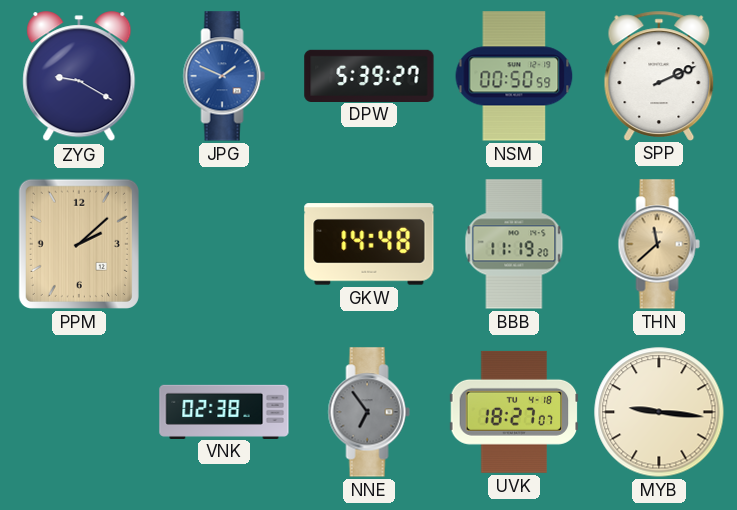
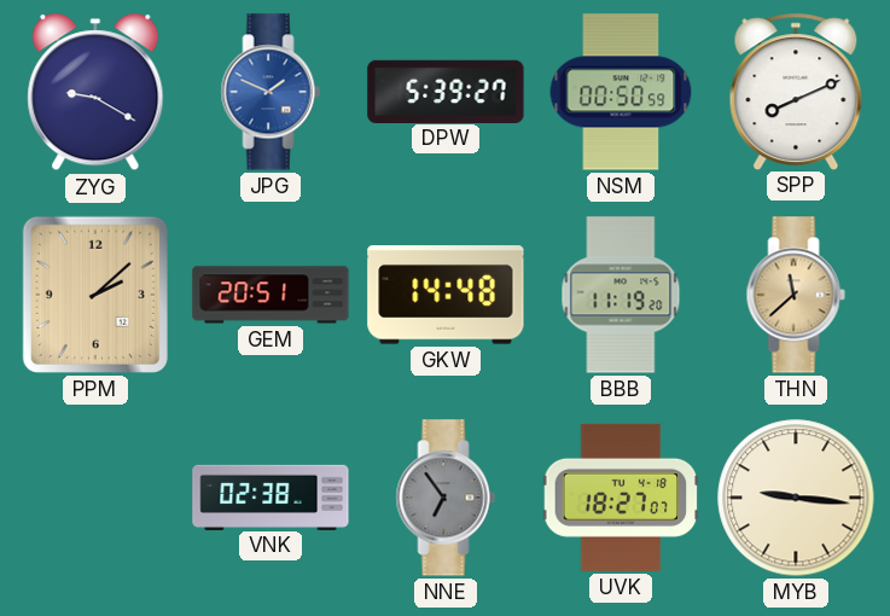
SPP: 2:11 -> 8:11 (796, 91)
GEM: none -> 20:51 (271, 295)
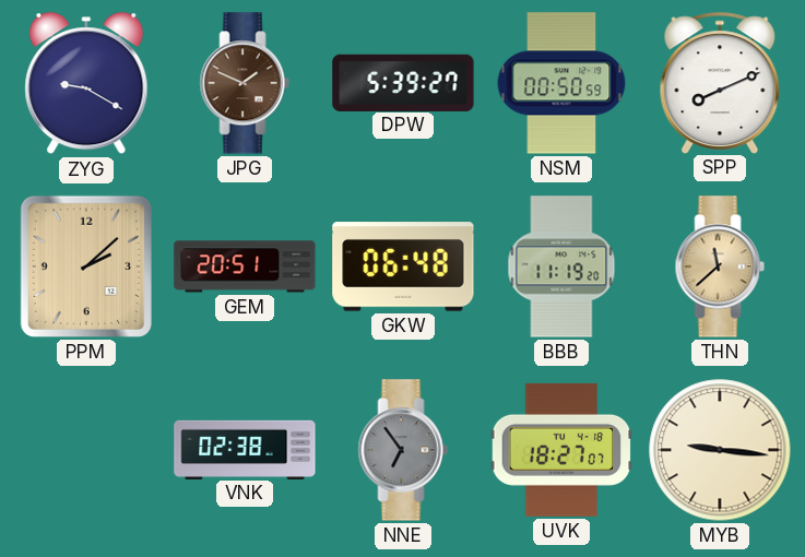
JPG dial: blue -> brown (245, 83)
GKW: 14:48 -> 06:48 (403, 266)
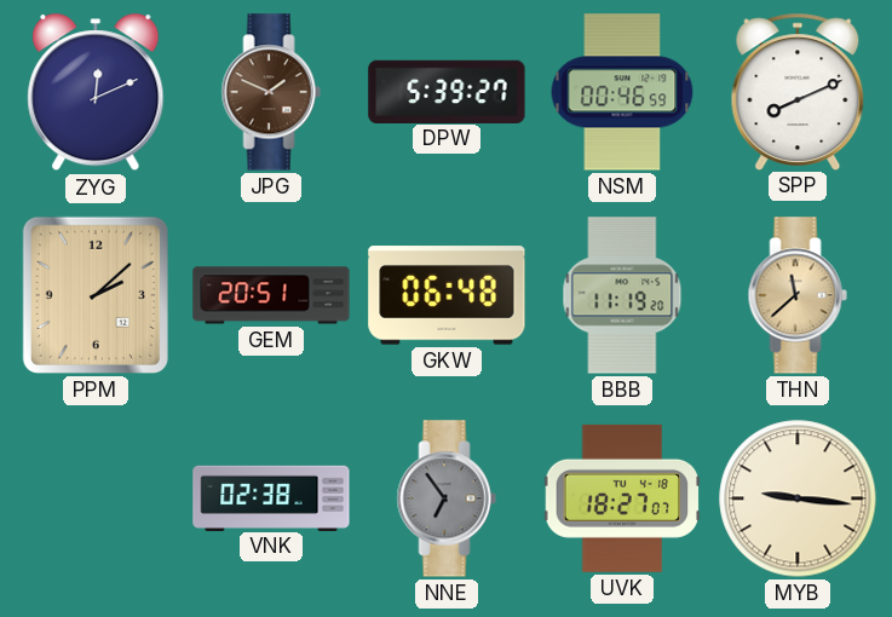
ZYG: 9:20 -> 12:11 (96, 93)
NSM: 00:50 -> 00:46 (622, 92)
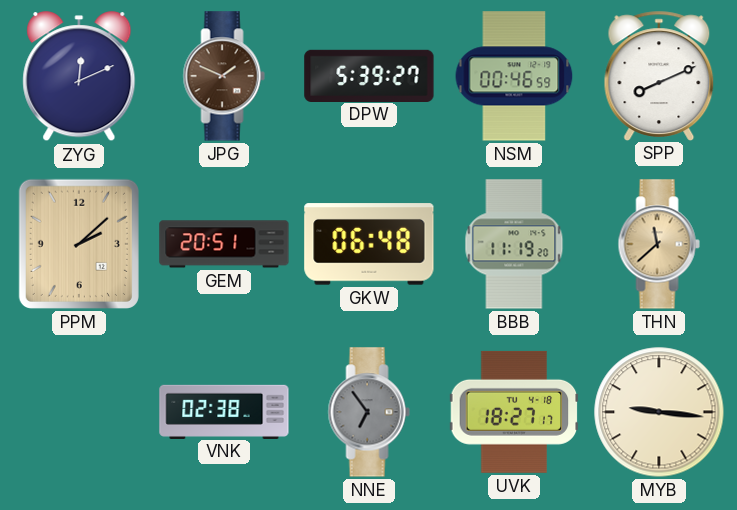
UVK: 18:27:07 -> 18:27:17 (514, 412)
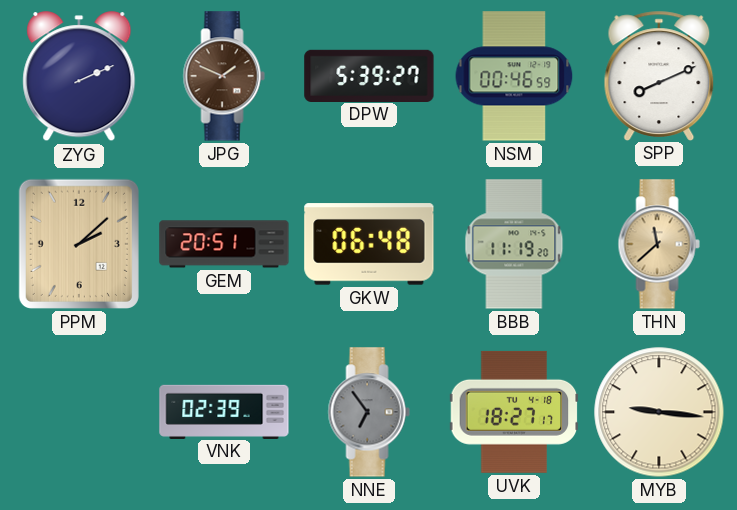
ZYG: 12:11 -> 2:11 (79, 77)
VNK: 02:38 -> 02:39 (224, 411)
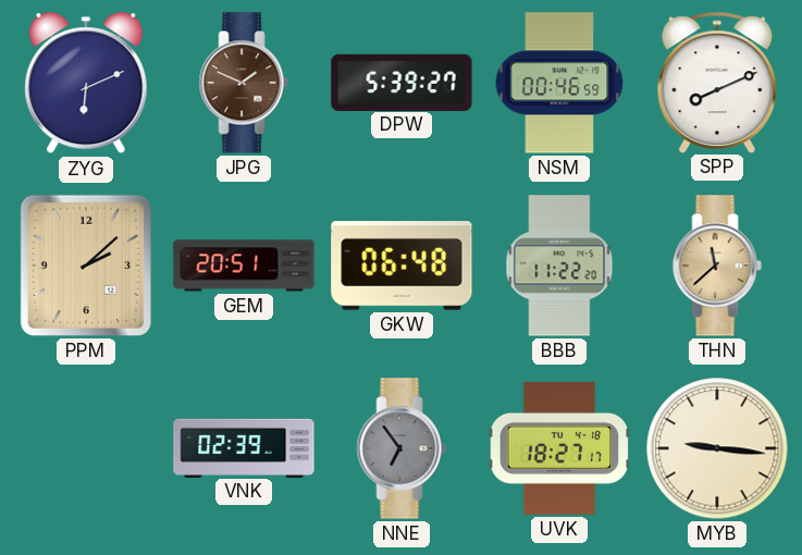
ZYG: 2:11 -> 6:11 (86, 84)
BBB: 11:19 -> 11:22 (559, 266)
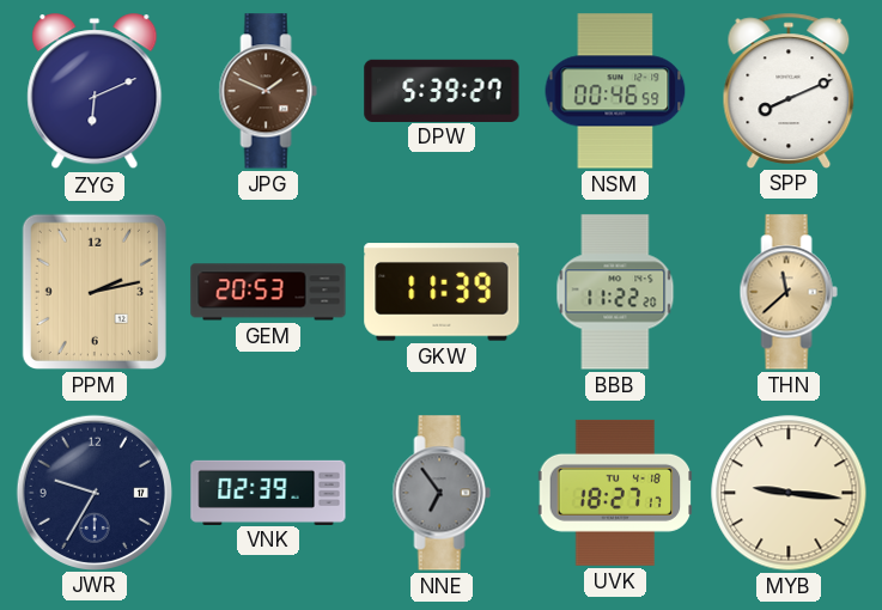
PPM: 2:08 -> 2:13 (95, 292)
GEM: 20:51 -> 20:53 (268, 292)
GKW: 06:48 -> 11:39 (442, 292)
JWR: none -> 9:35 (93, 492)
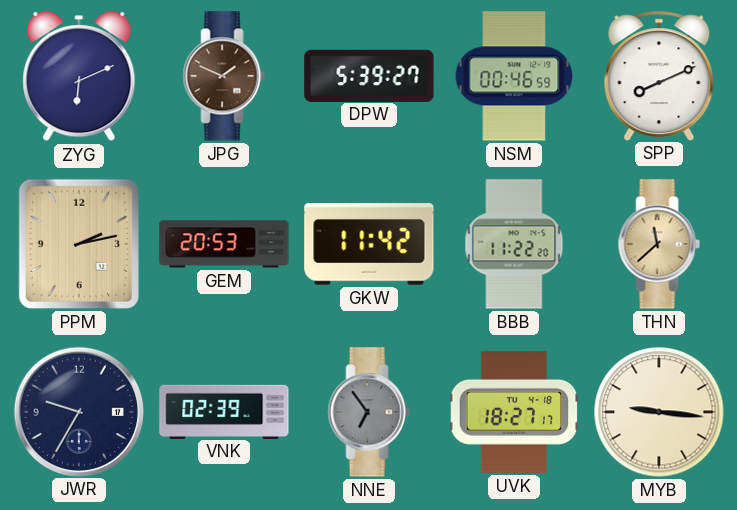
GKW: 11:39 -> 11:42 (369, 244)
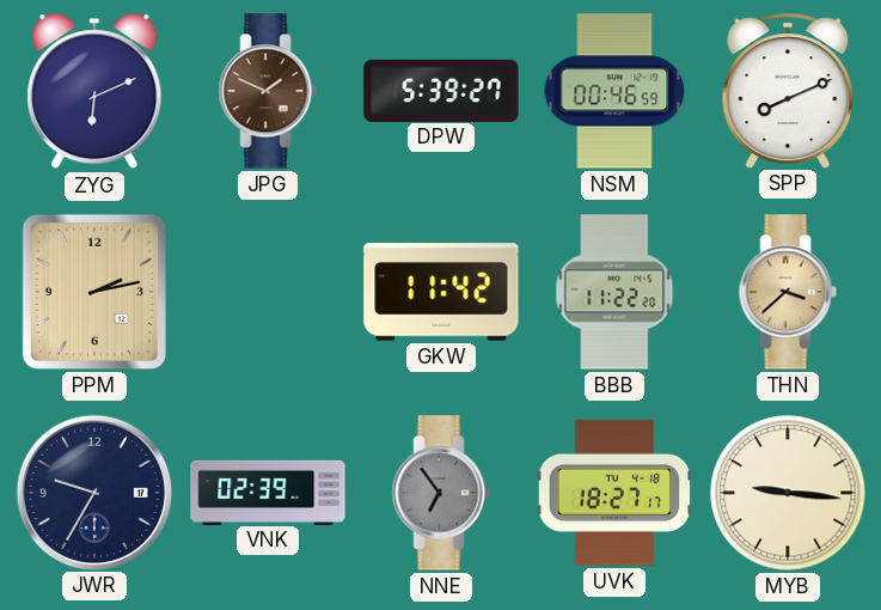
GEM: 20:53 -> none (224, 244)
THN: 11:38 -> 3:38 (788, 292)
